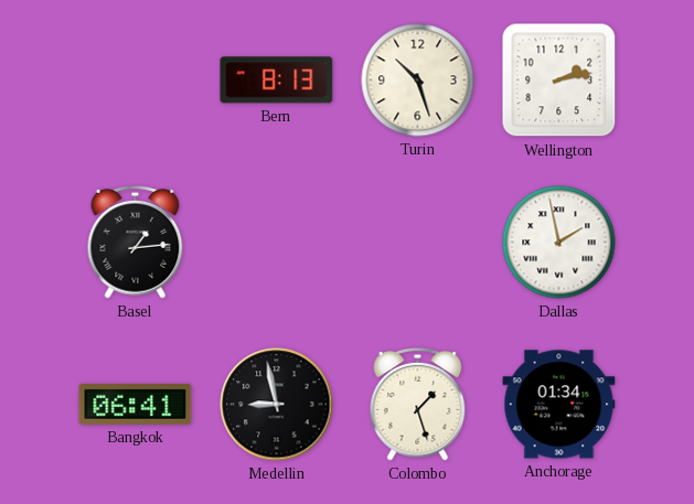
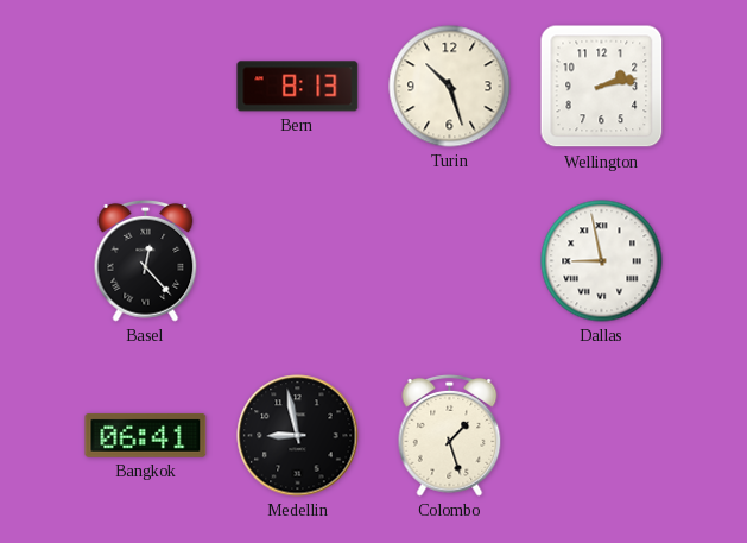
Basel: 1:14 -> 12:23 (146, 260)
Dallas: 1:58 -> 8:58 (602, 261)
Anchorage: 01:34 -> none (559, 405)
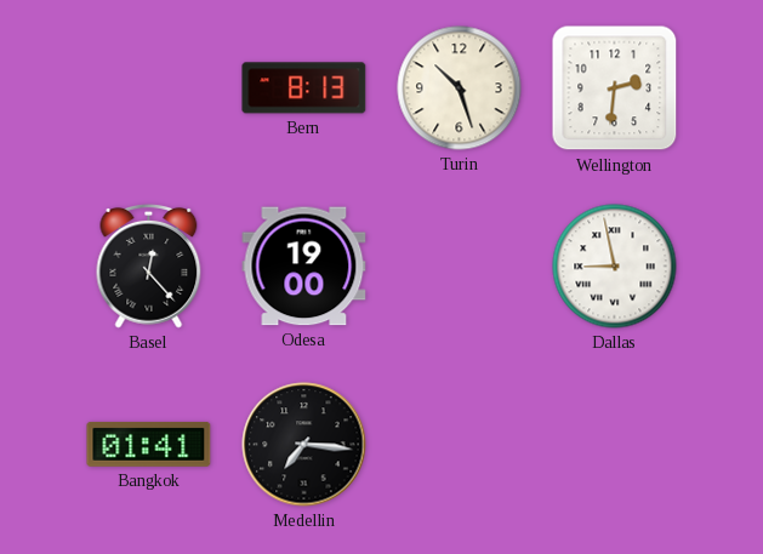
Wellington: 2:13 -> 2:31 (615, 88)
Odesa: none -> 19:00 (304, 267)
Bangkok: 06:41 -> 01:41 (149, 444)
Medellin: 8:58 -> 7:16 (304, 445)
Colombo: 1:27 -> none (450, 435)
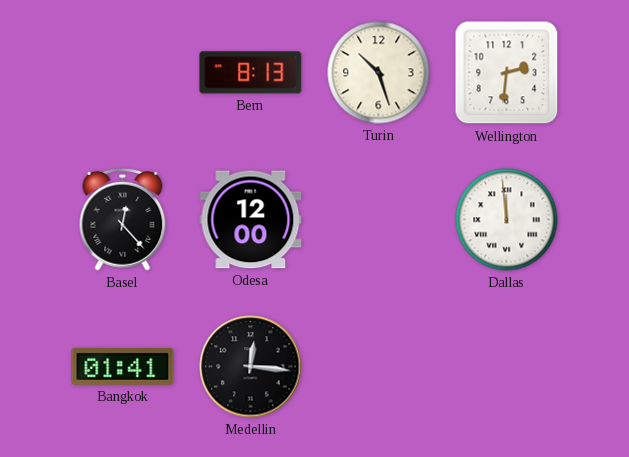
Odesa: 19:00 -> 12:00 (251, 220)
Dallas: 8:58 -> 11:59 (507, 220)
Medellin: 7:16 -> 12:16 (251, 367)
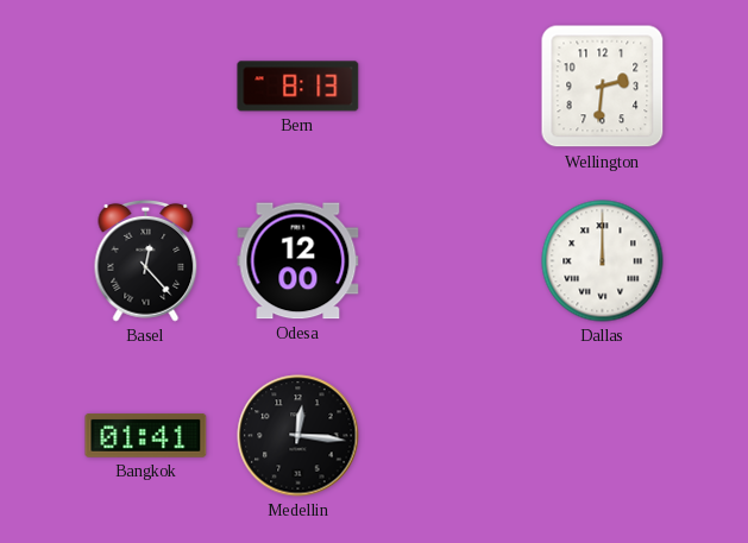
Turin: 10:27 -> none (379, 73)
Dallas: 11:59 -> 12:00 (603, 261)
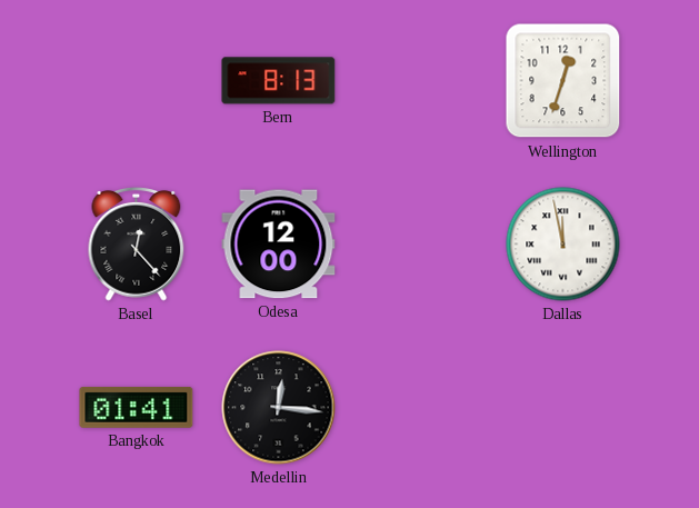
Wellington: 2:31 -> 12:33 (563, 81)
Dallas: 12:00 -> 11:58 (563, 245)
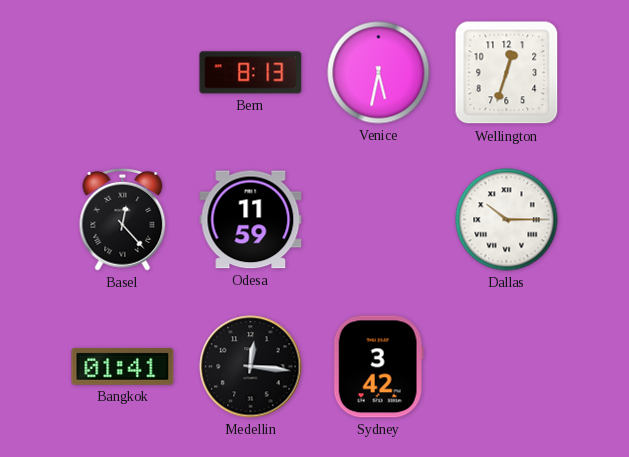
Venice: none -> 5:32 (379, 73)
Odesa: 12:00 -> 11:59 (251, 220)
Dallas: 11:58 -> 10:15 (507, 220)
Sydney: none -> 3:42 (378, 367)
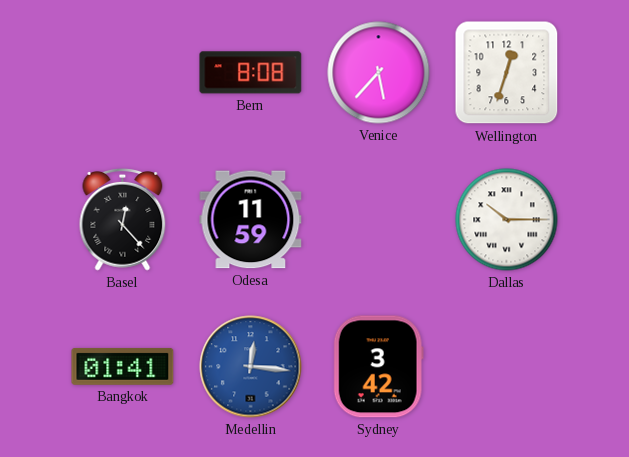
Bern: 8:13 -> 8:08 (251, 73)
Venice: 5:32 -> 5:37 (379, 73)
Medellin dial: black -> blue (251, 367)
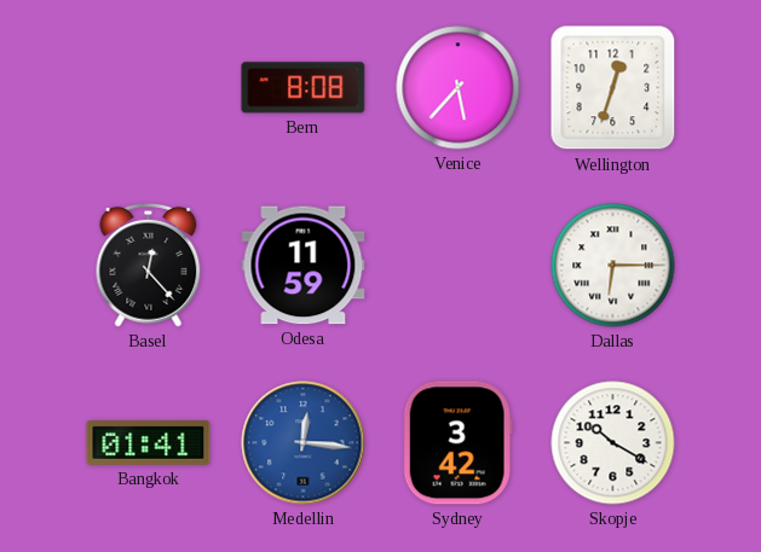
Dallas: 10:15 -> 6:15 (613, 266)
Skopje: none -> 10:20 (613, 443)
